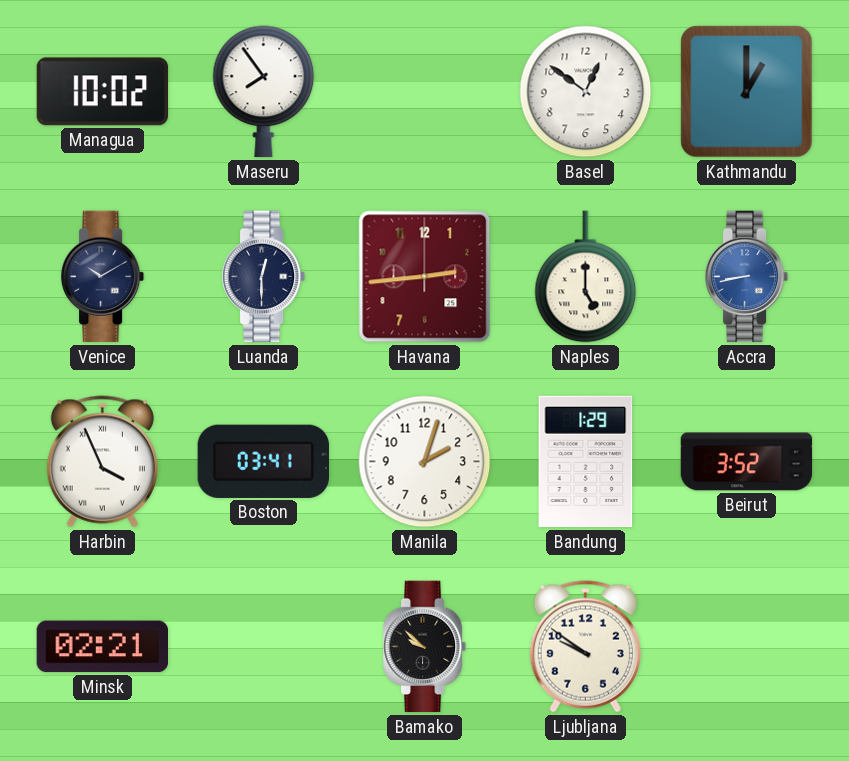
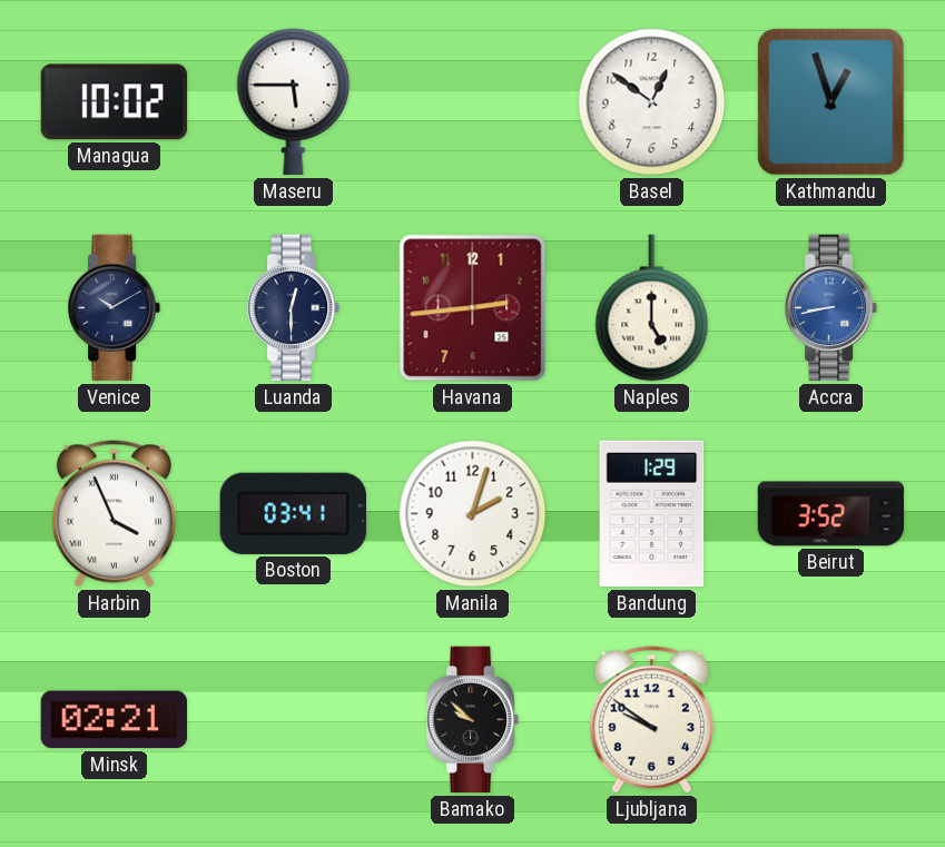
Maseru: 7:54 -> 5:45 (294, 102)
Kathmandu: 1:00 -> 12:57 (831, 102)
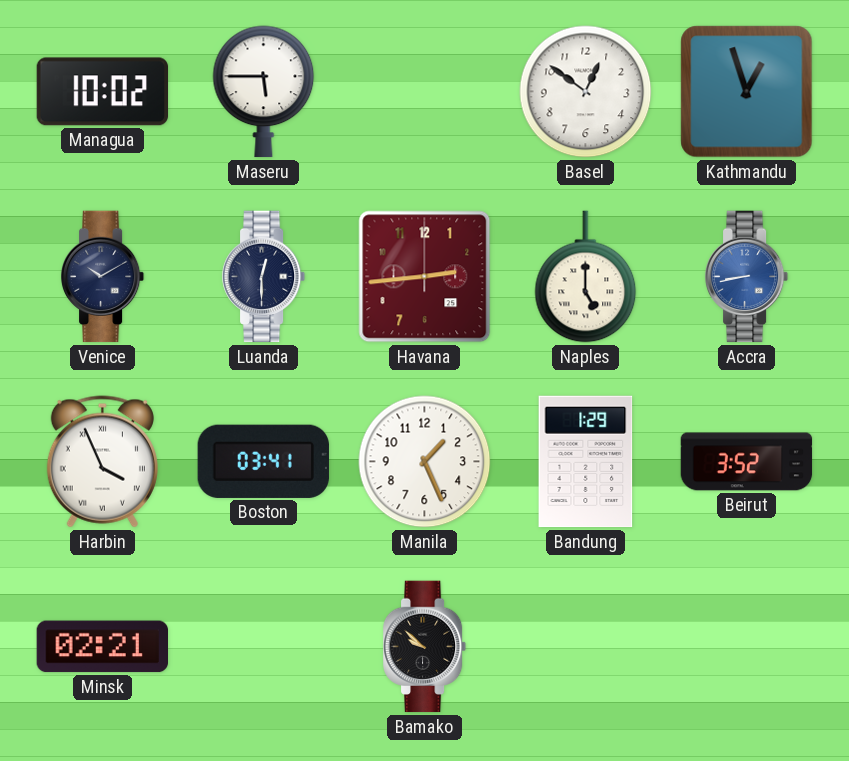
Manila: 2:03 -> 1:26 (425, 462)
Ljubljana: 9:51 -> none (651, 720)
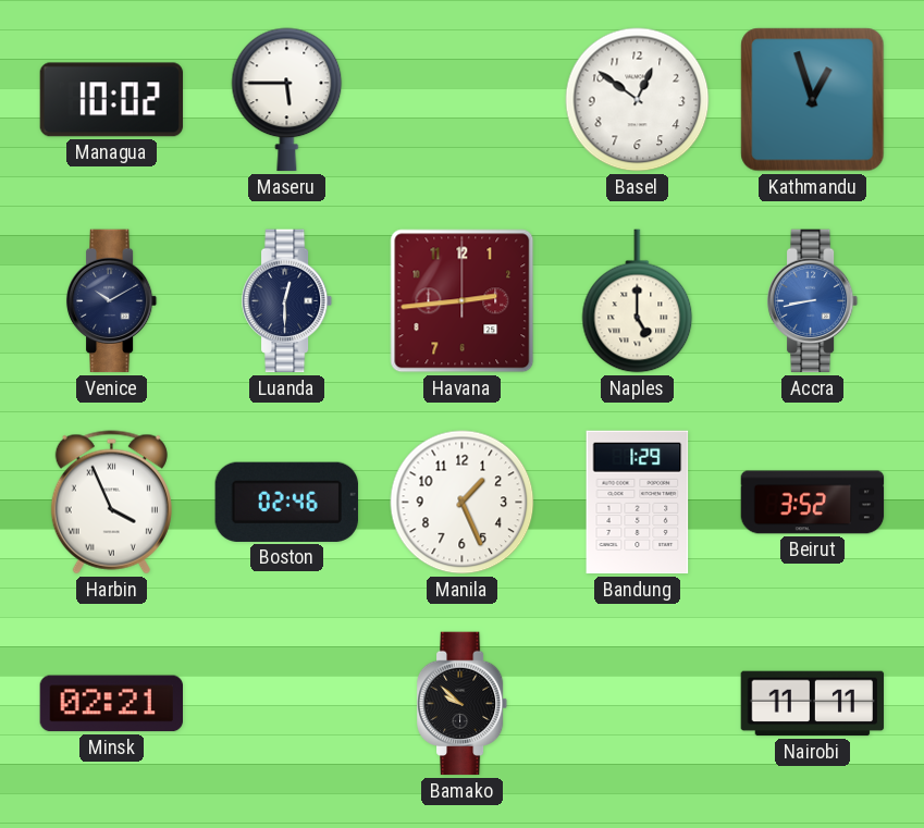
Boston: 03:41 -> 02:46 (286, 502)
Nairobi: none -> 11:11 (813, 704)
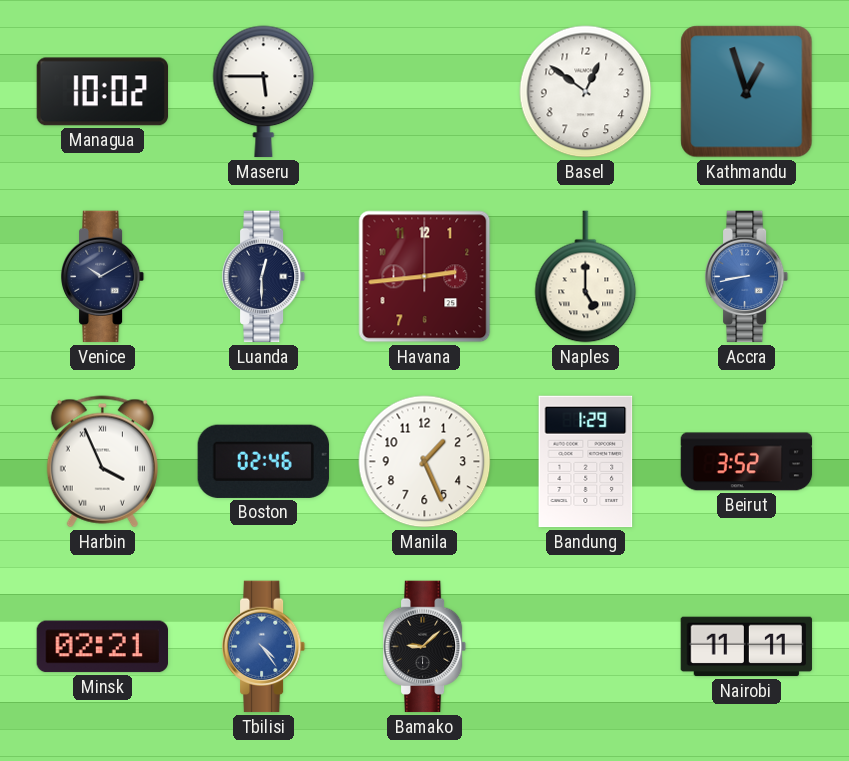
Tbilisi: none -> 4:24 (264, 647)
Bamako: 9:52 -> 9:08 (425, 647)
